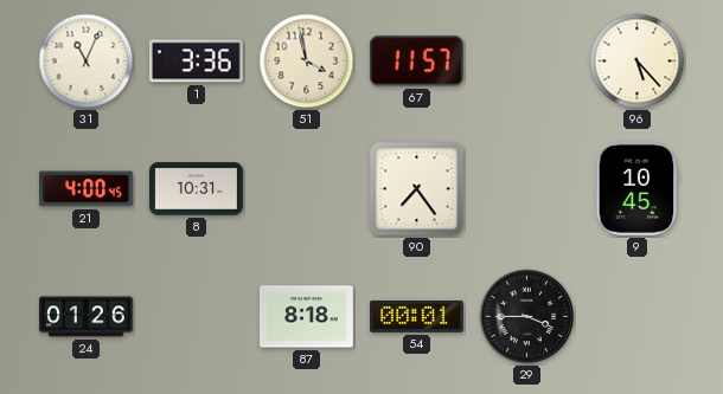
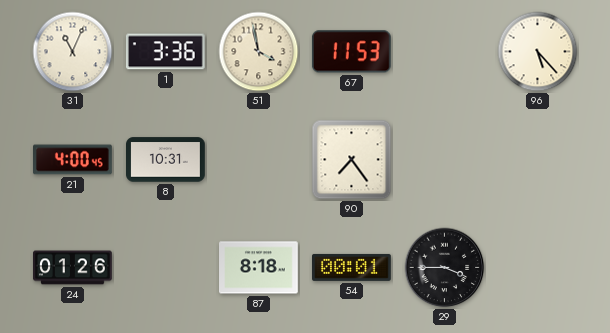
67: 11:57 -> 11:53 (351, 52)
9: 10:45 -> none (638, 189)
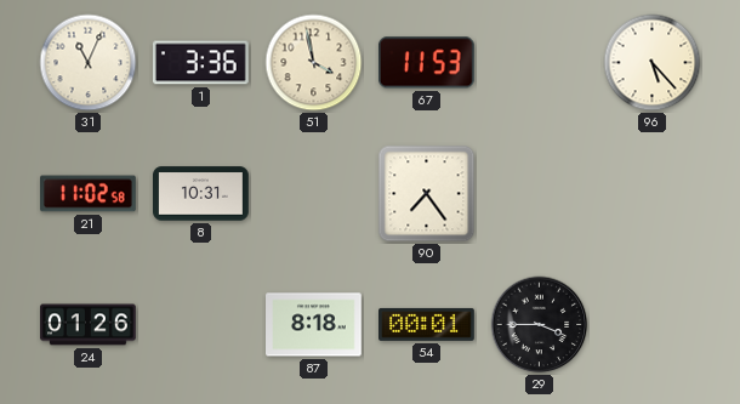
21: 4:00 -> 11:02 (89, 194)
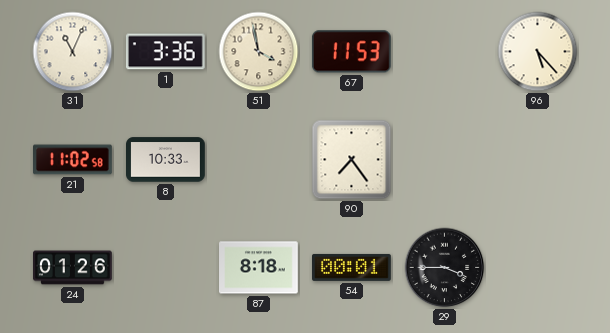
8: 10:31 -> 10:33 (166, 160)
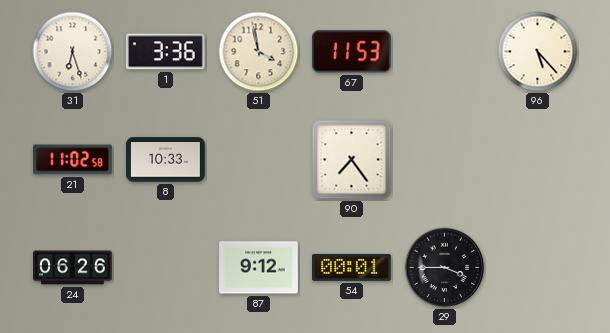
31: 11:04 -> 6:27 (73, 52)
24: 01:26 -> 06:26 (73, 268)
87: 8:18 -> 9:12 (259, 268)
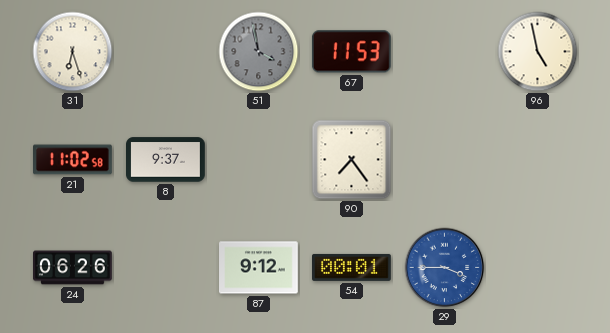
1: 3:36 -> none (165, 52)
51 dial: cream -> grey (259, 52)
96: 5:23 -> 4:58 (538, 52)
8: 10:33 -> 9:37 (166, 160)
29 dial: black -> blue (445, 268)
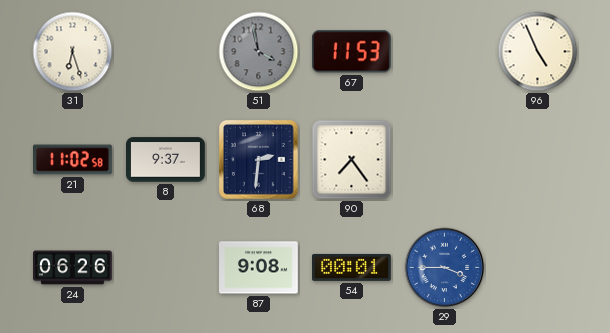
96: 4:58 -> 4:56 (538, 52)
68: none -> 2:31 (259, 160)
87: 9:12 -> 9:08 (259, 268)
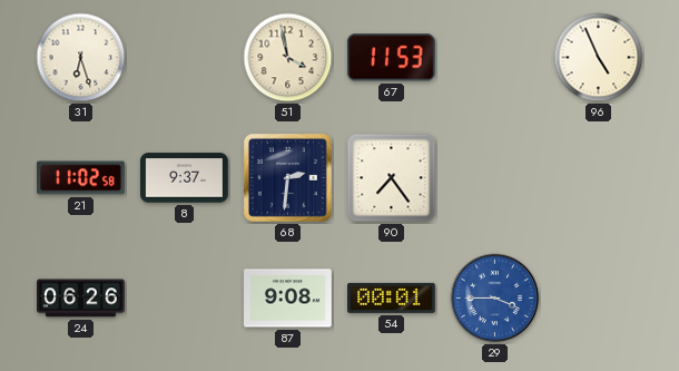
51 dial: grey -> cream (288, 58)
